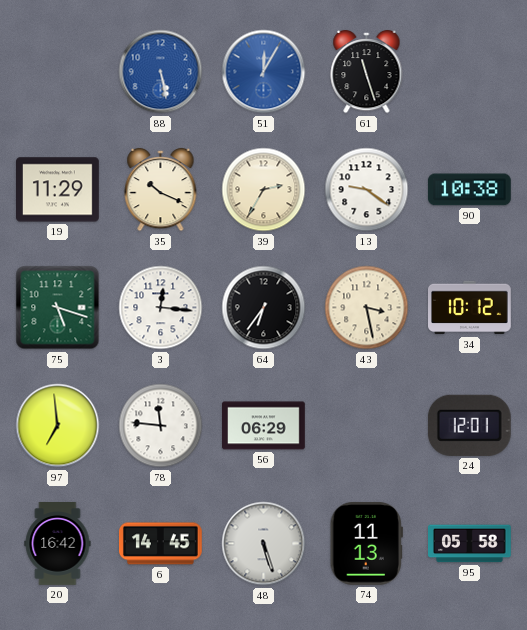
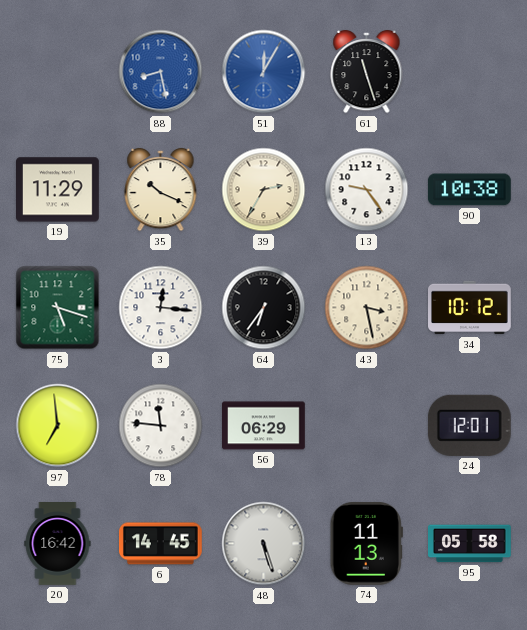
88: 5:28 -> 8:28 (161, 72)
13: 9:21 -> 9:24 (367, 190)
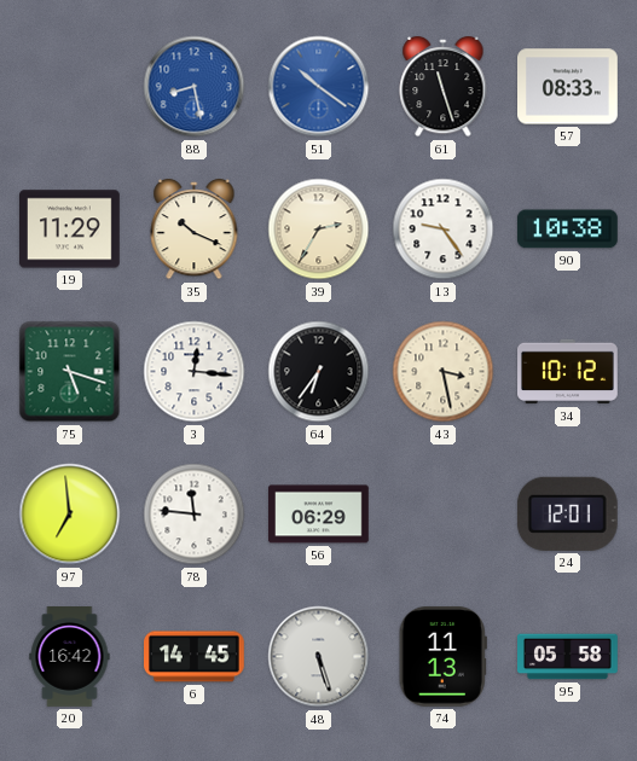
51: 12:05 -> 10:21 (319, 87)
57: none -> 08:33 (568, 87)
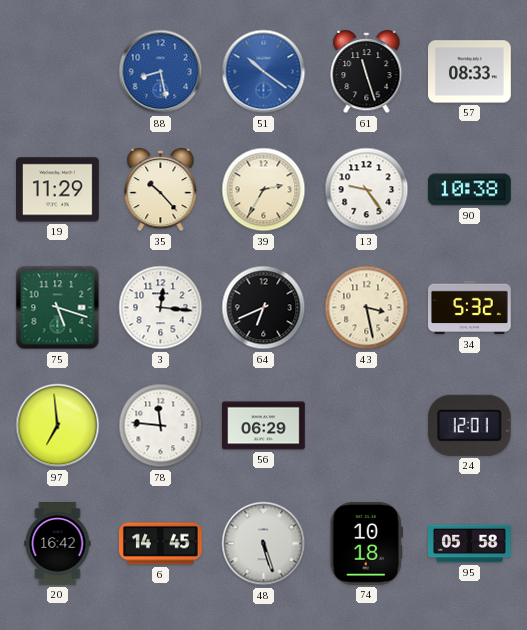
35: 10:19 -> 10:23 (161, 190)
64: 6:36 -> 6:41 (264, 308)
34: 10:12 -> 5:32 (470, 308)
74: 11:13 -> 10:18 (366, 543)
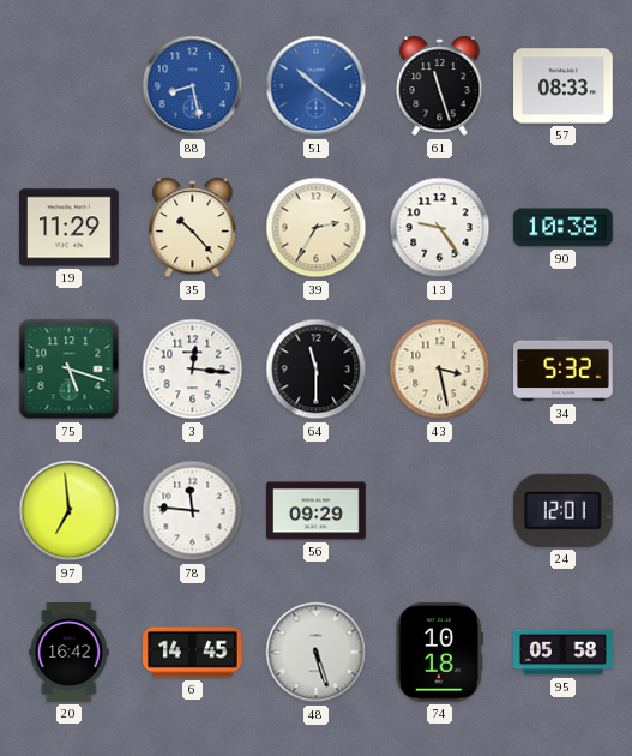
64: 6:41 -> 11:30 (317, 370)
56: 06:29 -> 09:29 (317, 511)
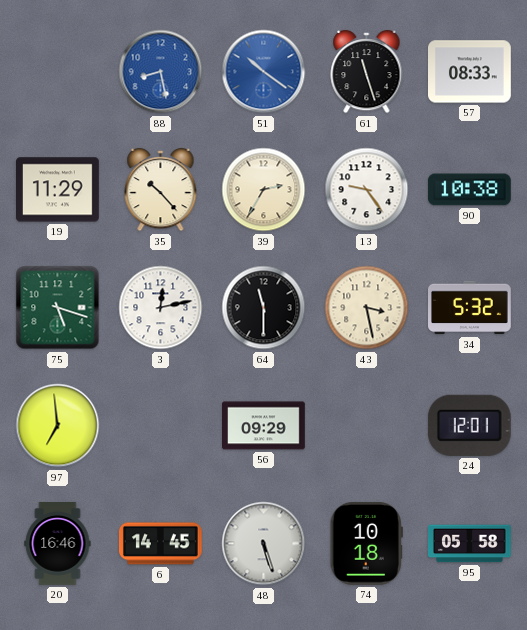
3: 12:16 -> 12:13 (161, 308)
78: 11:46 -> none (193, 511)
20: 16:42 -> 16:46 (58, 544)
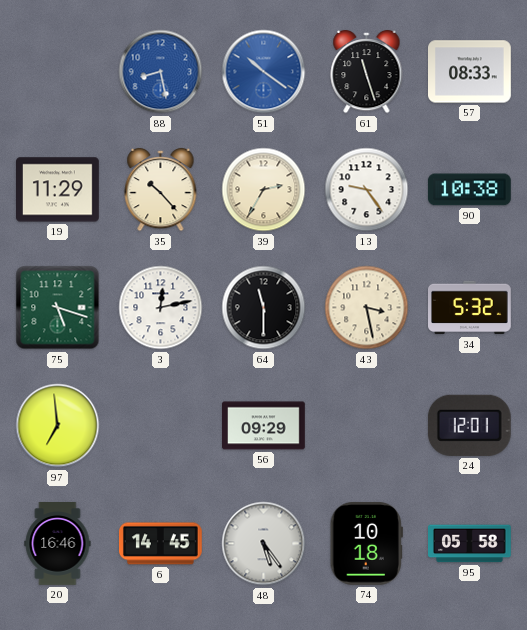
48: 5:27 -> 5:24 (264, 544)
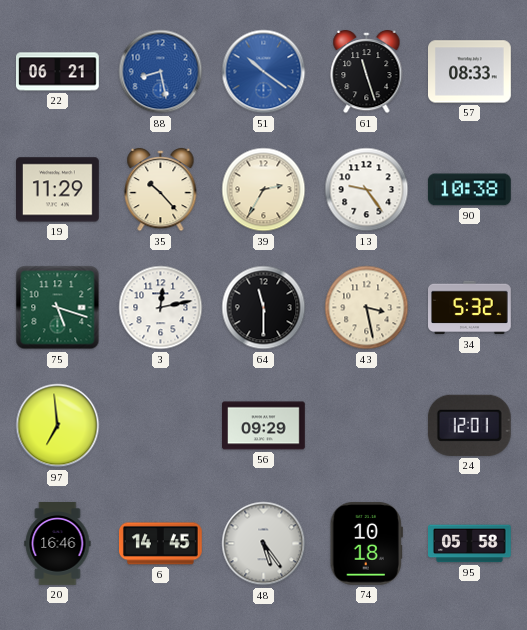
22: none -> 06:21 (58, 72)
